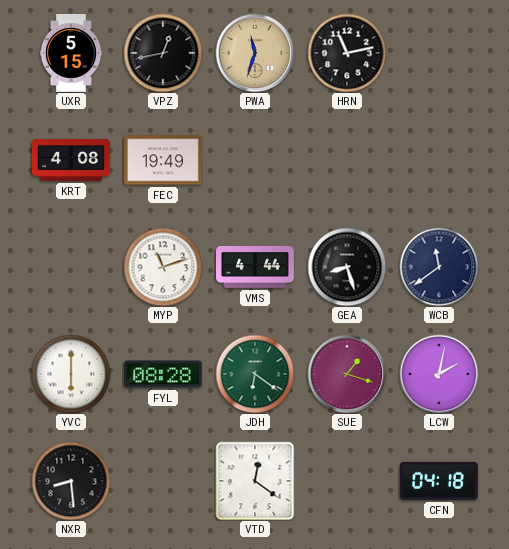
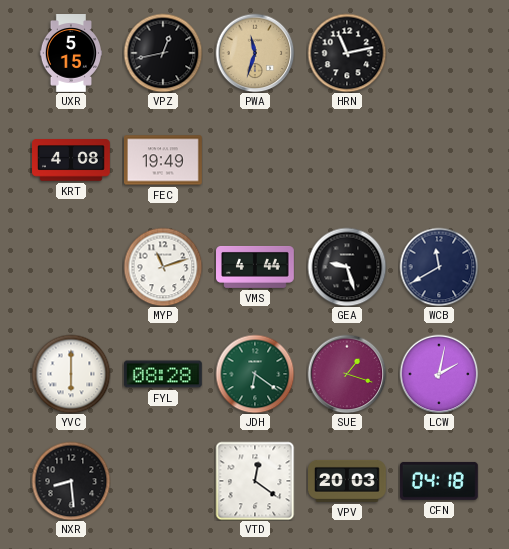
GEA: 8:27 -> 9:27 (347, 267)
WCB: 11:39 -> 11:40 (439, 267)
VPV: none -> 20:03 (348, 481)
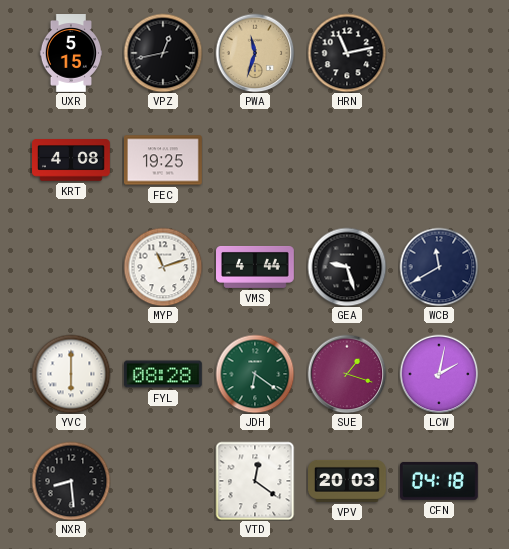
FEC: 19:49 -> 19:25 (164, 160)
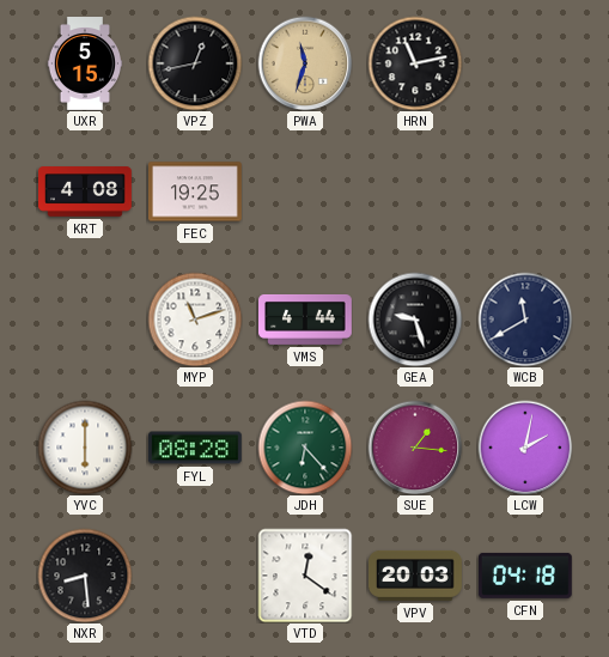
JDH: 6:21 -> 6:23 (305, 448)
SUE: 1:18 -> 1:16 (415, 448)
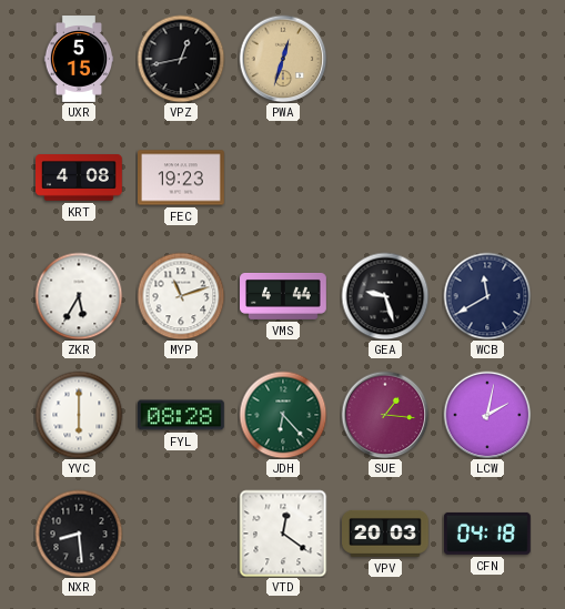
PWA: 11:33 -> 12:33 (283, 59)
HRN: 11:13 -> none (415, 63)
FEC: 19:25 -> 19:23 (182, 177)
ZKR: none -> 5:35 (79, 296)
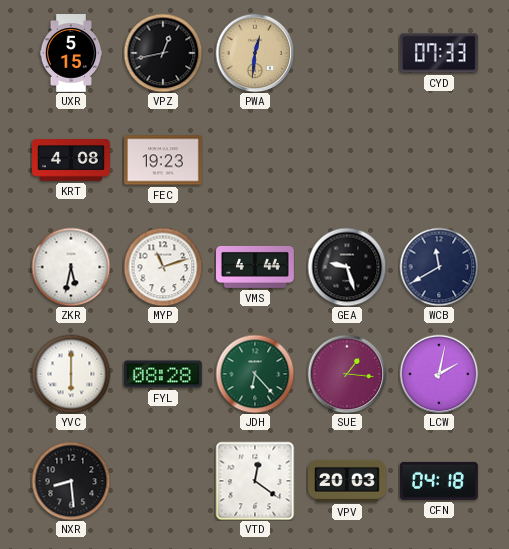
PWA: 12:33 -> 12:31 (255, 53)
CYD: none -> 07:33 (439, 53)
ZKR: 5:35 -> 5:32 (71, 267)
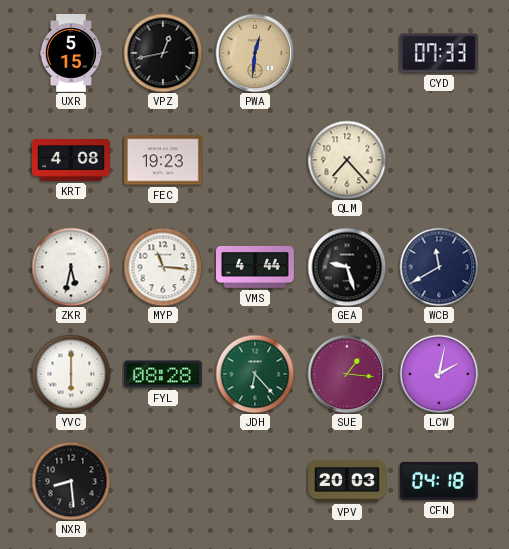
QLM: none -> 7:23 (347, 160)
MYP: 11:12 -> 11:16 (163, 267)
VTD: 12:21 -> none (255, 481)
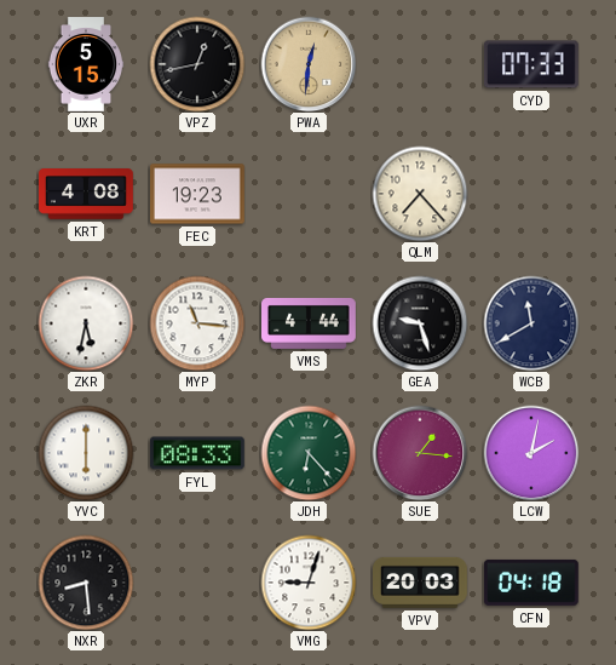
FYL: 08:28 -> 08:33 (197, 453)
VMG: none -> 9:03 (309, 583)
